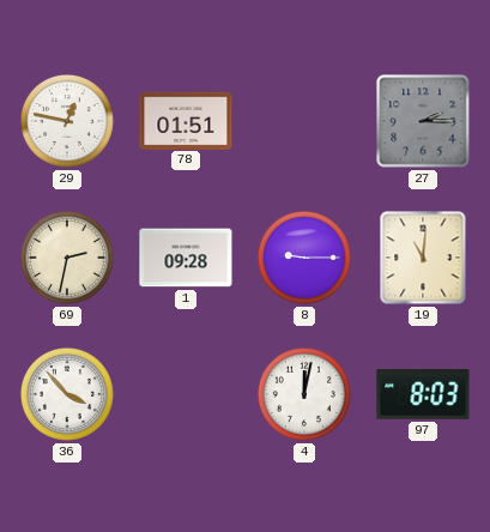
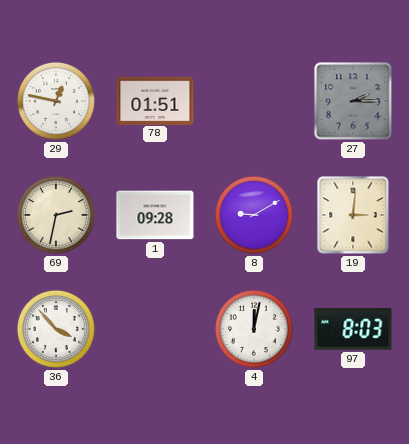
8: 9:15 -> 9:10 (254, 215)
19: 11:01 -> 3:01 (353, 215)
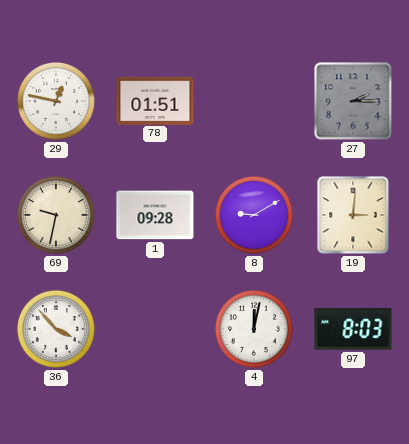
69: 2:32 -> 9:32 (56, 215)
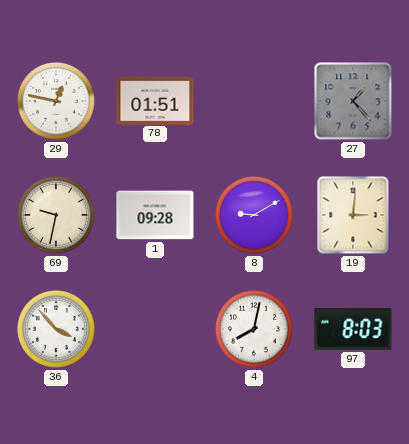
27: 2:15 -> 1:23 (353, 101)
4: 12:02 -> 8:02 (254, 329)
